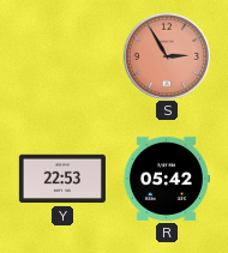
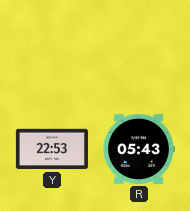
S: 2:55 -> none (166, 55)
R: 05:42 -> 05:43 (138, 149)
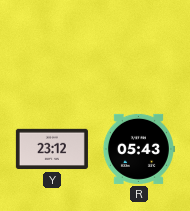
Y: 22:53 -> 23:12 (52, 149)
